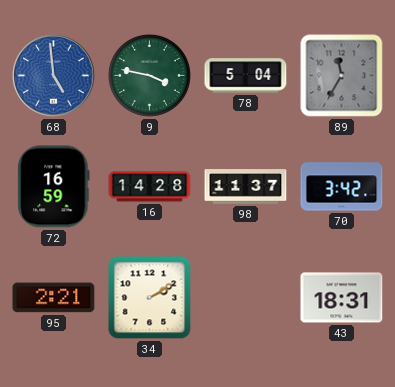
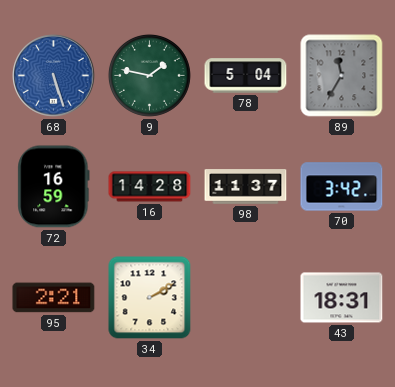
68: 4:59 -> 5:27 (54, 76)
9: 3:47 -> 1:47 (149, 75)
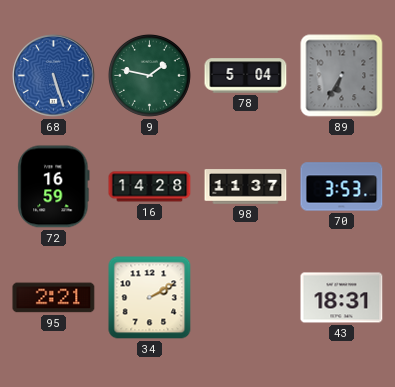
89: 11:35 -> 6:35 (342, 76)
70: 3:42 -> 3:53 (342, 187)
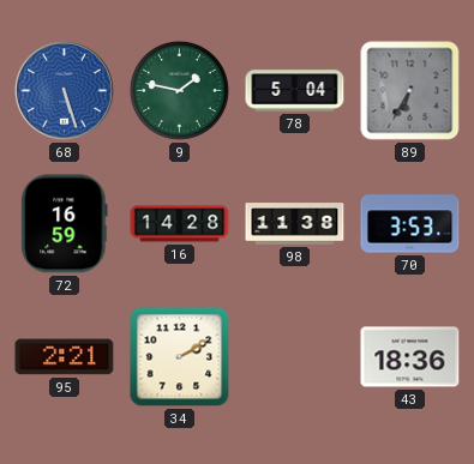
98: 11:37 -> 11:38 (295, 224)
43: 18:31 -> 18:36 (410, 357)
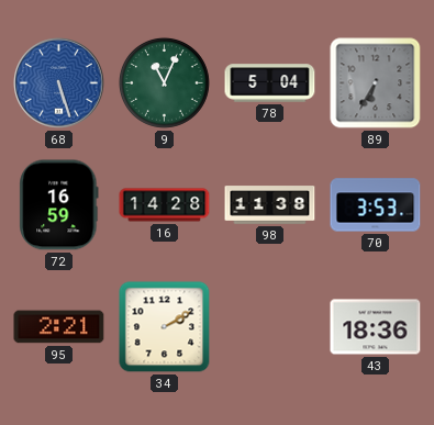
9: 1:47 -> 11:04 (164, 82)
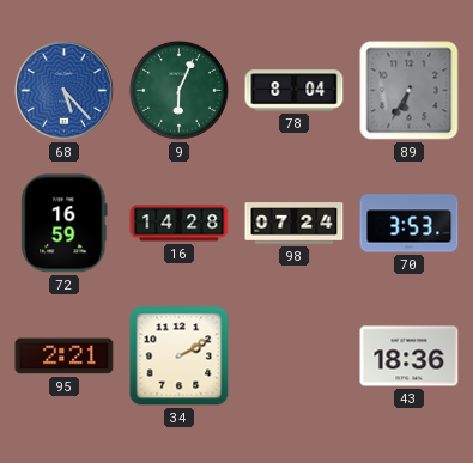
68: 5:27 -> 5:23 (65, 91)
9: 11:04 -> 6:04 (178, 90)
78: 5:04 -> 8:04 (295, 91)
98: 11:38 -> 07:24 (295, 224)
